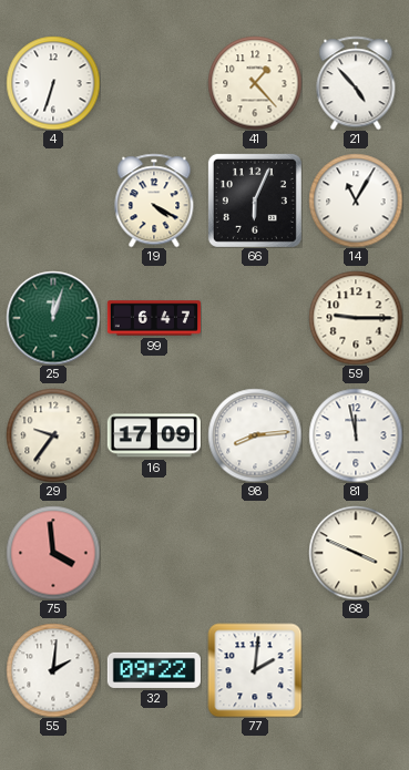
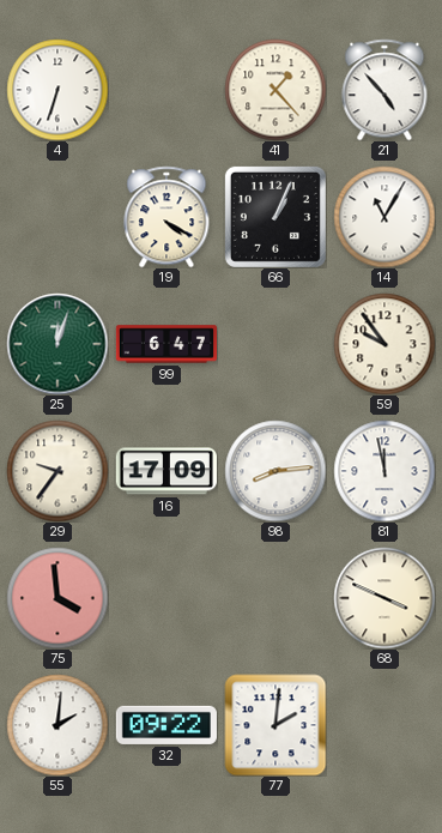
66: 6:04 -> 1:04 (276, 217)
59: 9:15 -> 9:54 (385, 344)
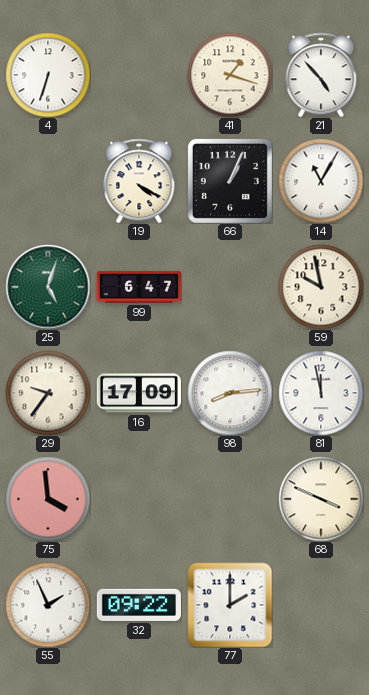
41: 1:23 -> 1:18 (230, 75)
25: 12:03 -> 5:03 (48, 287)
59: 9:54 -> 9:58 (321, 287)
55: 2:01 -> 1:56 (48, 605)
77: 2:01 -> 2:00 (230, 605)
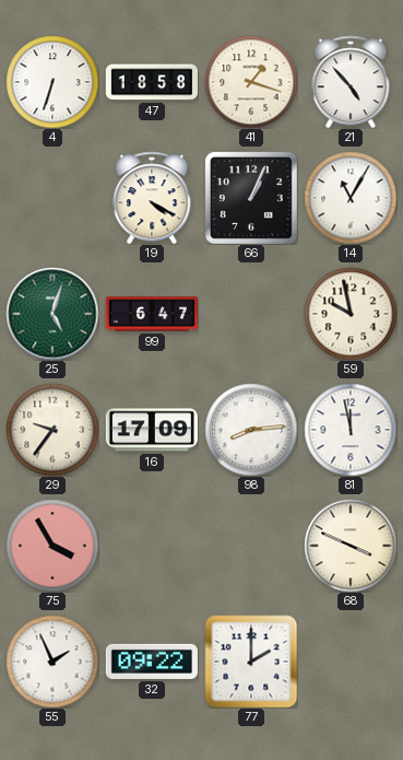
47: none -> 18:58 (151, 82)
75: 3:59 -> 3:55 (52, 546)
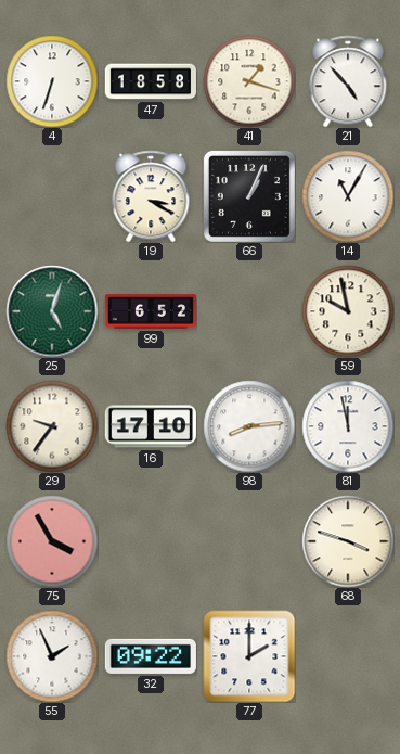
19: 4:20 -> 3:20 (151, 196)
99: 6:47 -> 6:52 (150, 311)
16: 17:09 -> 17:10 (151, 426)
68: 3:49 -> 3:48 (348, 541)
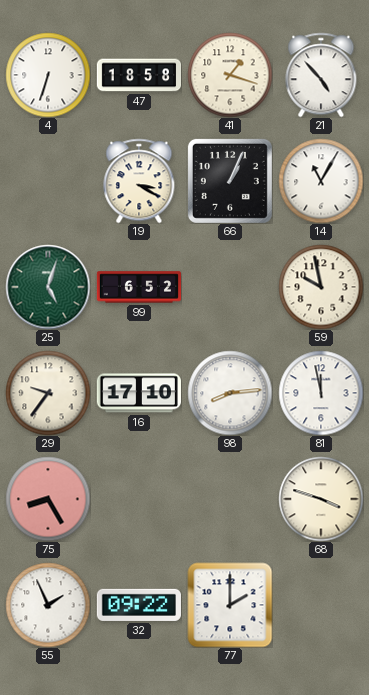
75: 3:55 -> 8:25 (48, 499)
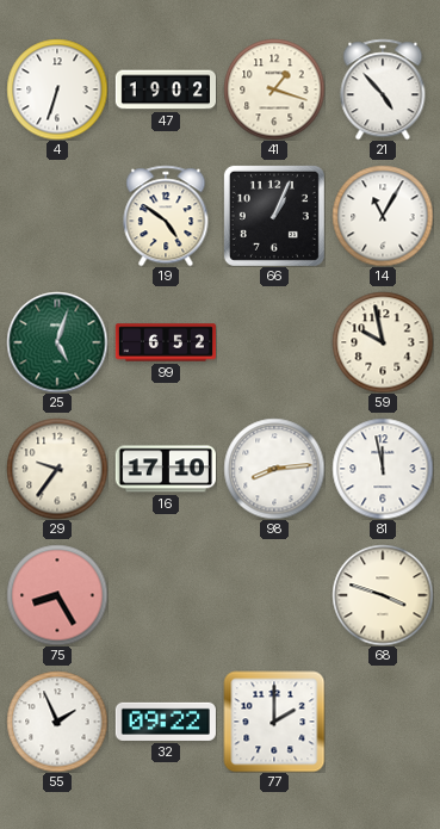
47: 18:58 -> 19:02 (165, 89)
19: 3:20 -> 4:51 (166, 216)
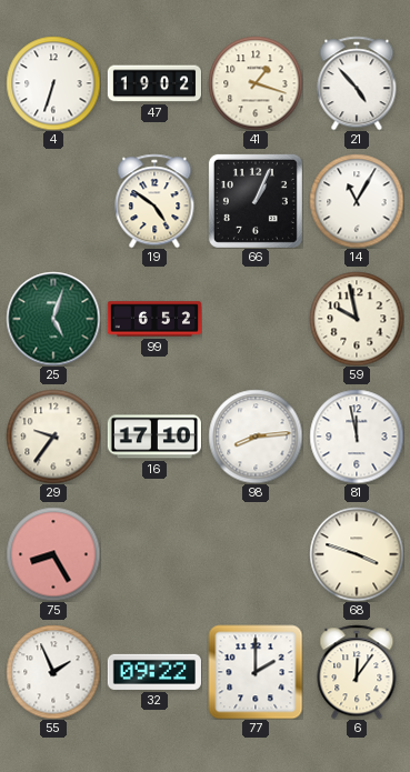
6: none -> 12:06 (357, 672)
